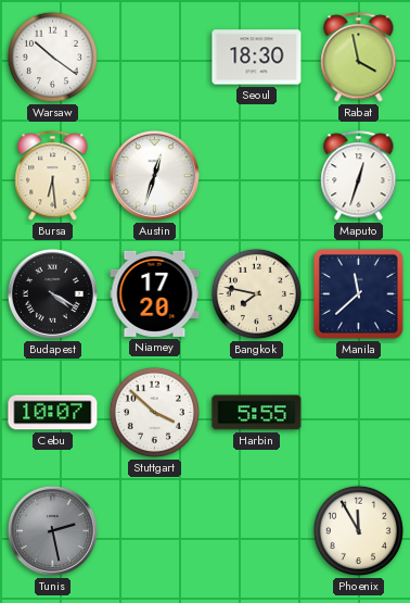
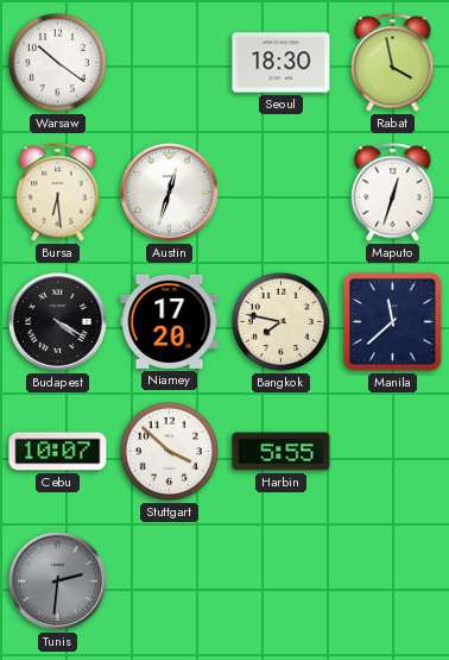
Tunis: 2:28 -> 2:31 (57, 580)
Phoenix: 11:55 -> none (358, 530)
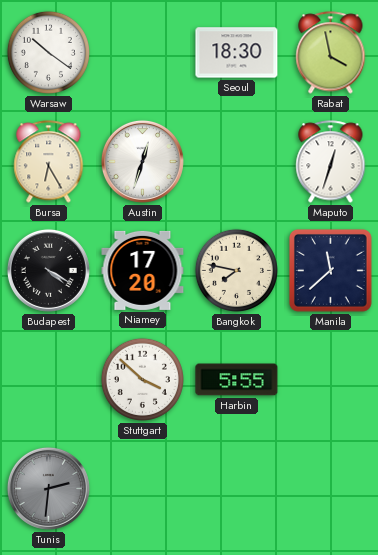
Bursa: 6:29 -> 6:25 (49, 162)
Cebu: 10:07 -> none (58, 452)
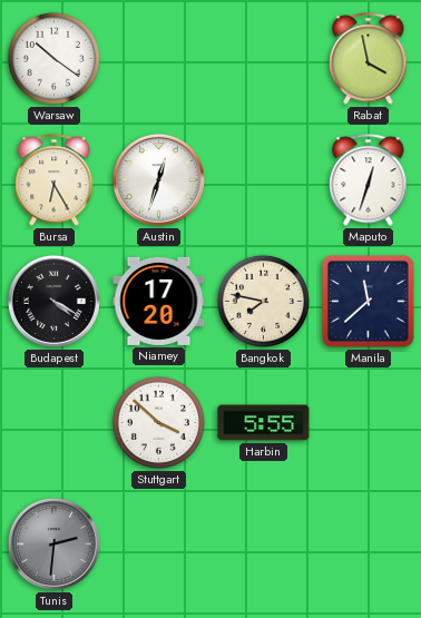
Seoul: 18:30 -> none (237, 53)
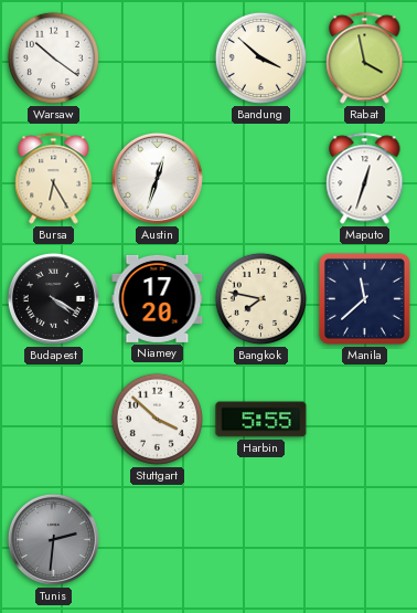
Bandung: none -> 3:52 (260, 57)
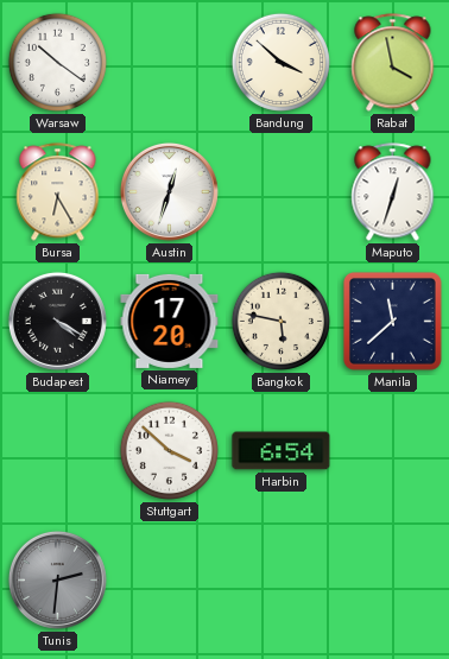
Bangkok: 7:47 -> 5:47 (280, 321)
Harbin: 5:55 -> 6:54 (282, 451)
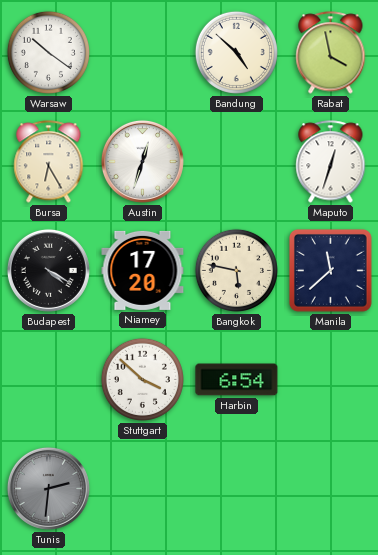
Bandung: 3:52 -> 4:52 (236, 52)
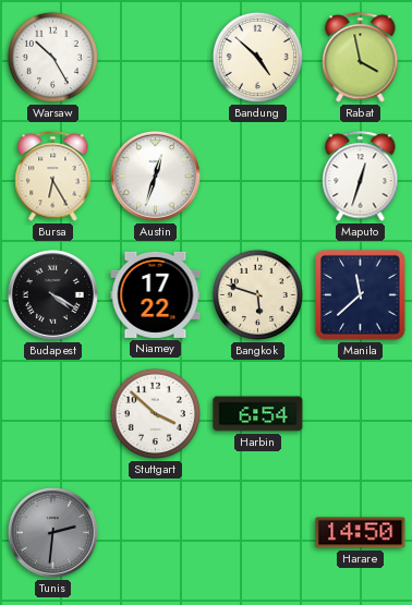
Warsaw: 10:21 -> 10:25 (52, 57)
Niamey: 17:20 -> 17:22 (156, 294)
Bangkok: 5:47 -> 5:48 (257, 294)
Harare: none -> 14:50 (361, 533)
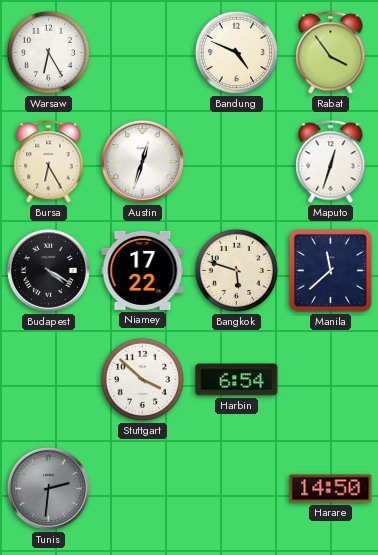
Warsaw: 10:25 -> 6:25 (48, 52)
Bandung: 4:52 -> 4:49 (236, 52)
Rabat: 3:58 -> 3:54 (331, 53)
